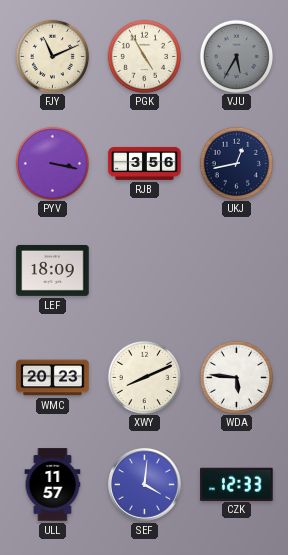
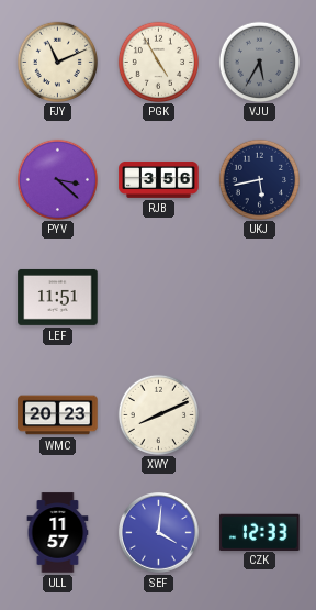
PYV: 3:17 -> 3:22 (57, 179)
UKJ: 12:43 -> 5:43 (259, 179)
LEF: 18:09 -> 11:51 (58, 297)
WDA: 5:46 -> none (236, 377)
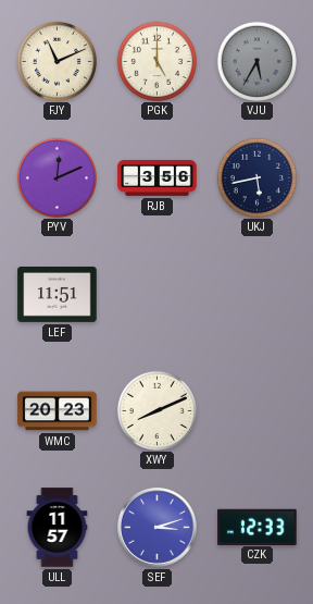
PGK: 4:55 -> 5:00 (156, 61)
PYV: 3:22 -> 12:11 (57, 177)
SEF: 4:01 -> 3:12 (158, 528)
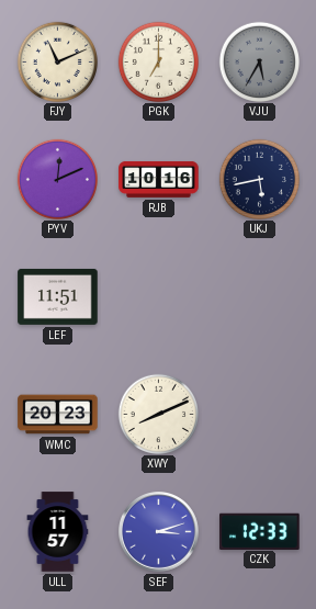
PGK: 5:00 -> 7:00 (158, 61)
RJB: 3:56 -> 10:16 (159, 180)
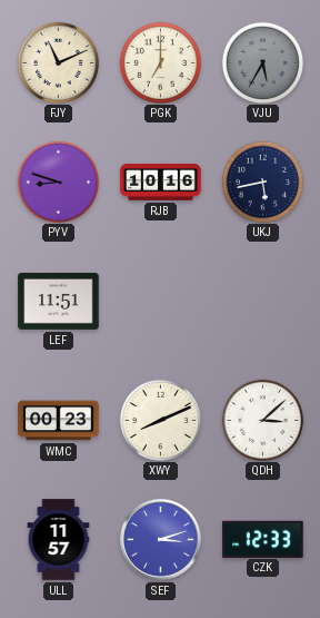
PYV: 12:11 -> 8:48 (58, 182)
WMC: 20:23 -> 00:23 (59, 421)
QDH: none -> 3:08 (262, 420)
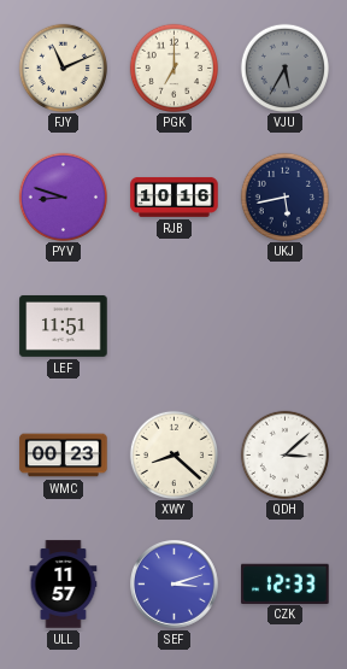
XWY: 8:11 -> 8:22 (173, 454)
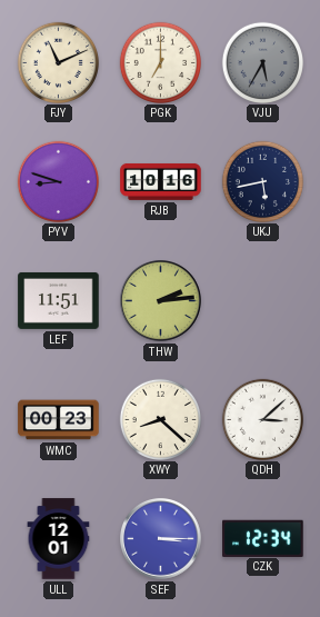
THW: none -> 2:14 (161, 301)
ULL: 11:57 -> 12:01 (59, 539)
SEF: 3:12 -> 3:15 (161, 539)
CZK: 12:33 -> 12:34 (263, 538)
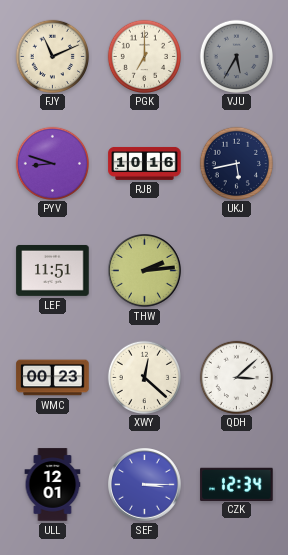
XWY: 8:22 -> 12:22 (144, 377)
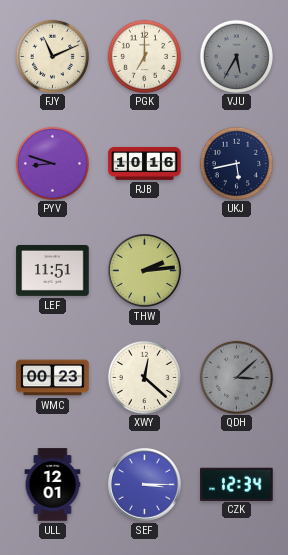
QDH dial: white -> grey (236, 377)
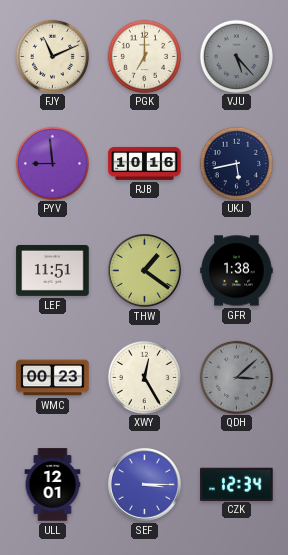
VJU: 5:35 -> 5:23 (236, 56)
PYV: 8:48 -> 8:59 (52, 163)
THW: 2:14 -> 1:21 (145, 271)
GFR: none -> 1:38 (237, 271)
XWY: 12:22 -> 12:25 (144, 377)
